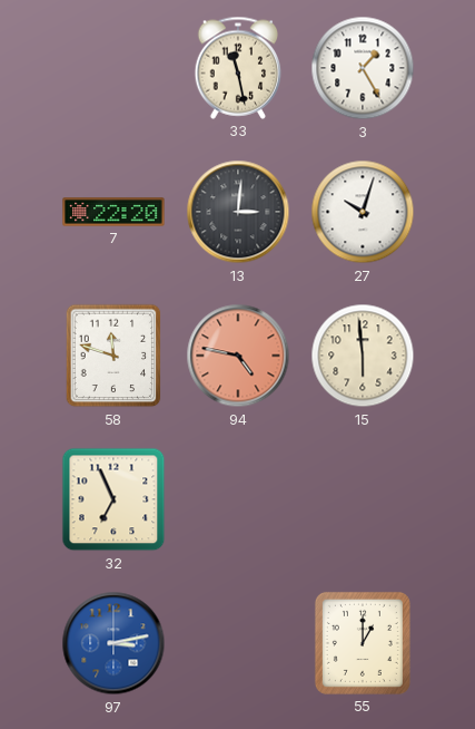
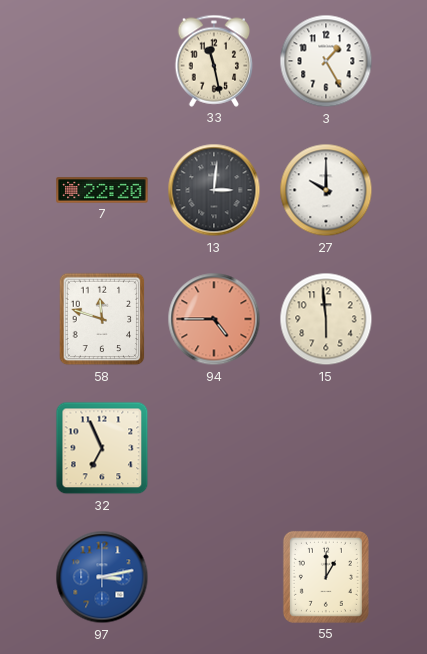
27: 10:03 -> 10:00 (326, 190)
94: 4:47 -> 4:45 (214, 319)
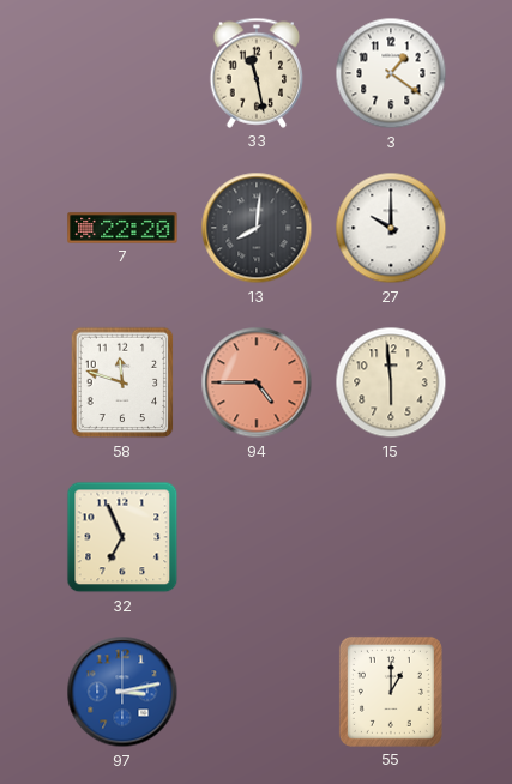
3: 1:25 -> 1:21 (391, 73)
13: 3:01 -> 8:01 (257, 228)
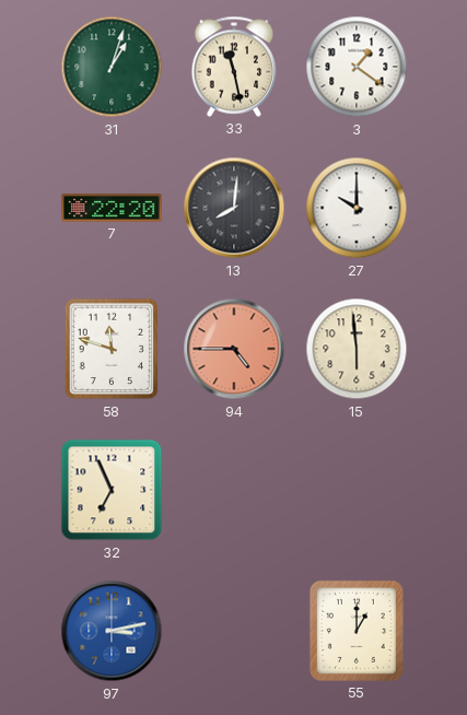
31: none -> 1:03 (112, 67)
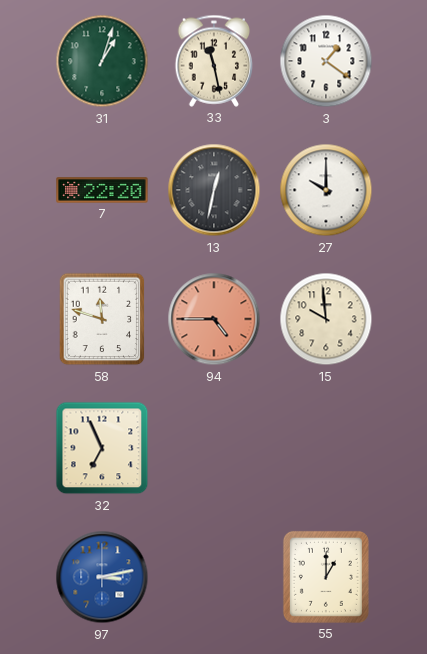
13: 8:01 -> 12:32 (214, 190)
15: 5:59 -> 9:59 (326, 319)
